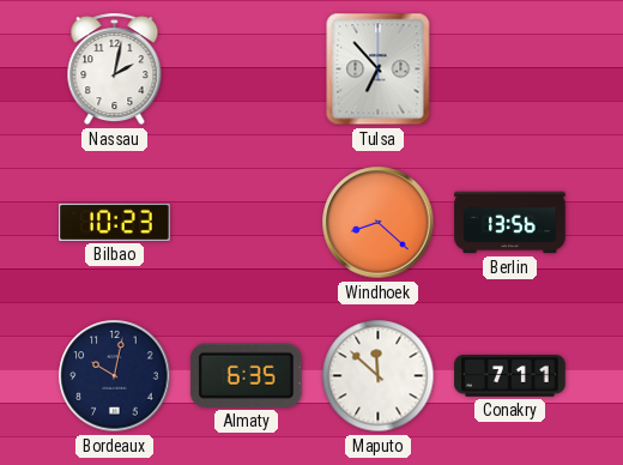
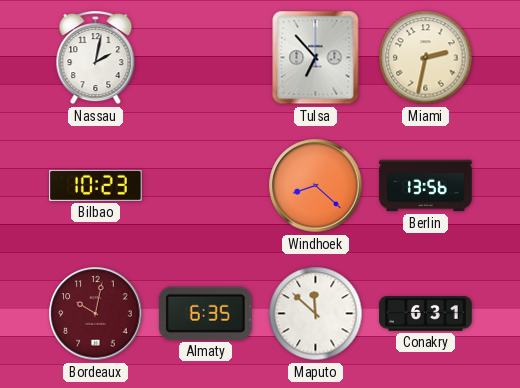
Miami: none -> 2:32 (426, 58)
Bordeaux dial: navy -> burgundy (96, 314)
Conakry: 7:11 -> 6:31 (426, 314)
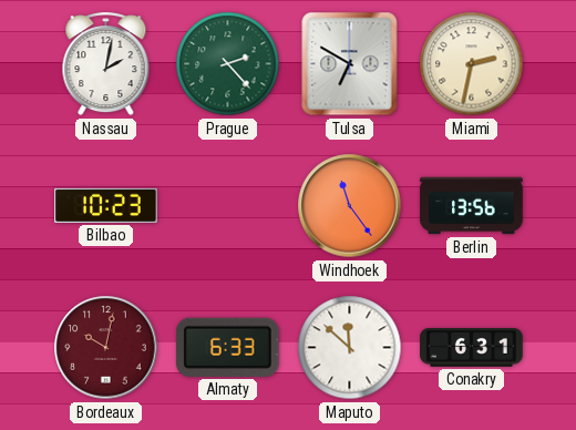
Prague: none -> 2:23 (228, 64)
Tulsa: 6:53 -> 6:50 (350, 64)
Windhoek: 8:22 -> 11:24 (350, 206)
Almaty: 6:35 -> 6:33 (227, 347)
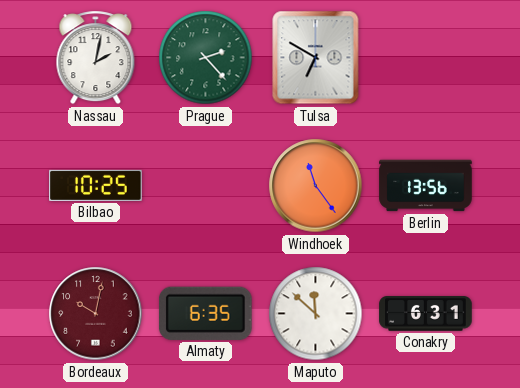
Miami: 2:32 -> none (472, 64)
Bilbao: 10:23 -> 10:25 (96, 185)
Almaty: 6:33 -> 6:35 (205, 313)
